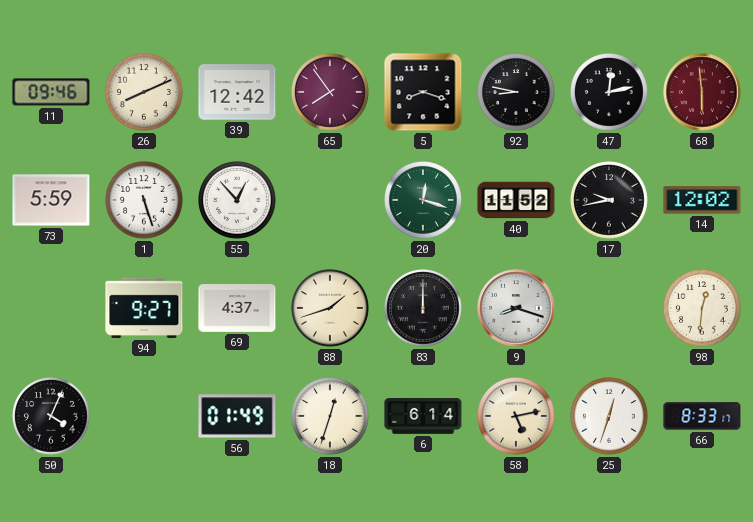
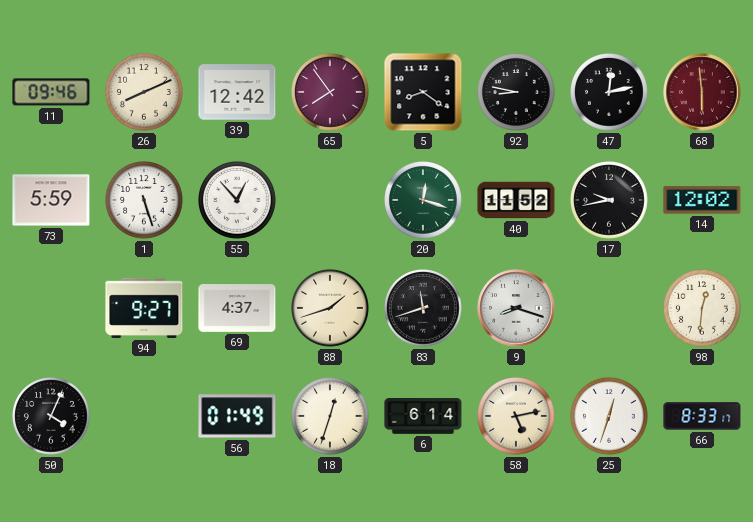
5: 8:18 -> 8:21 (423, 92)
83: 12:00 -> 11:42 (424, 309)
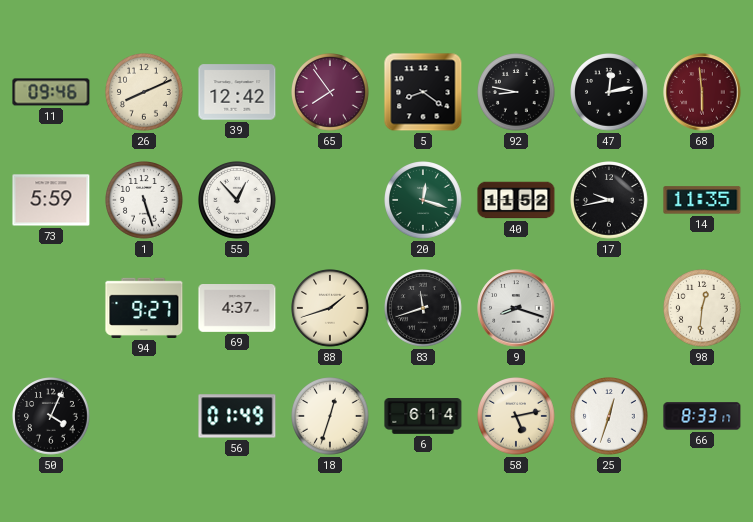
14: 12:02 -> 11:35 (702, 200)
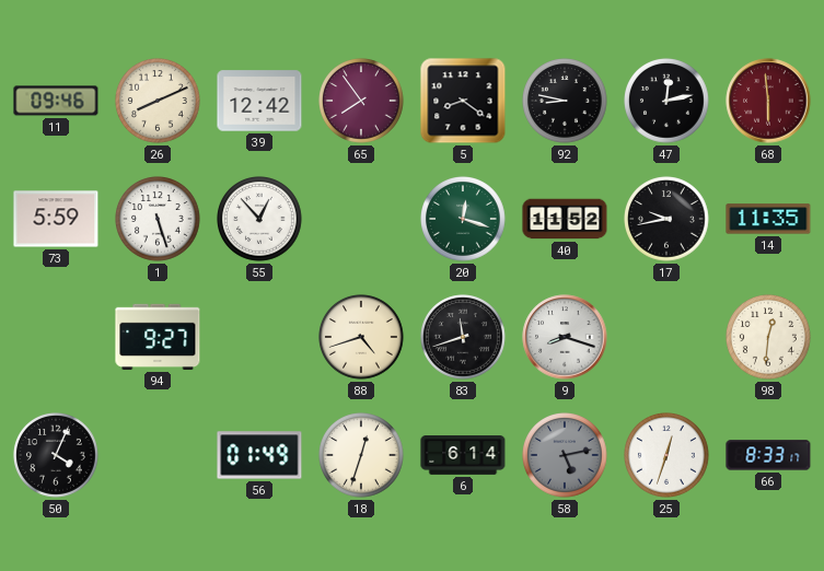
69: 4:37 -> none (237, 309)
88: 1:42 -> 4:42 (362, 338)
58 dial: cream -> grey (566, 456)
